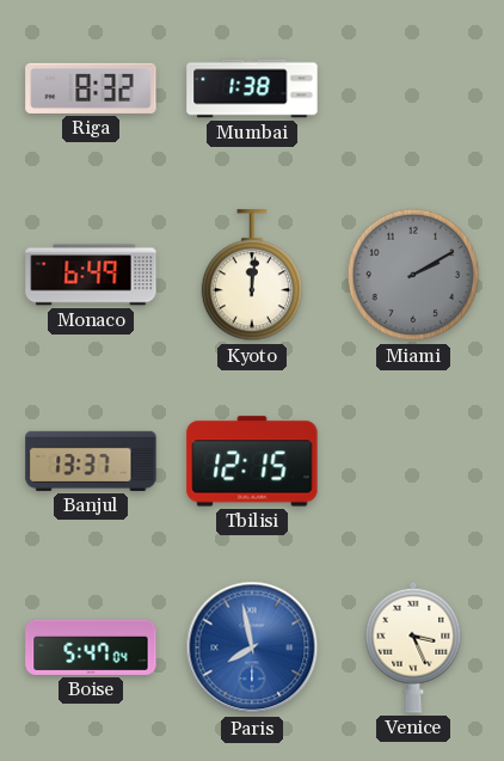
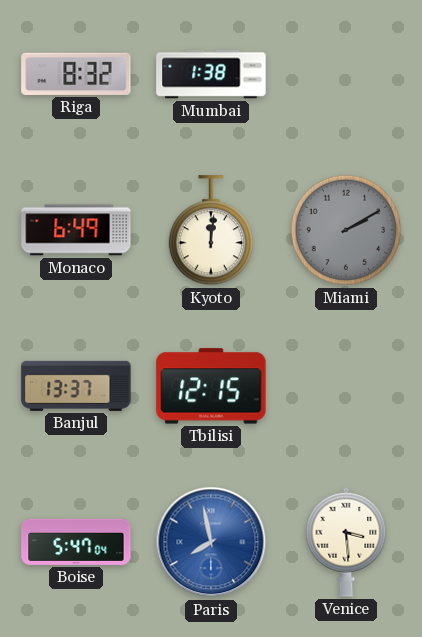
Venice: 3:26 -> 3:29 (346, 542)
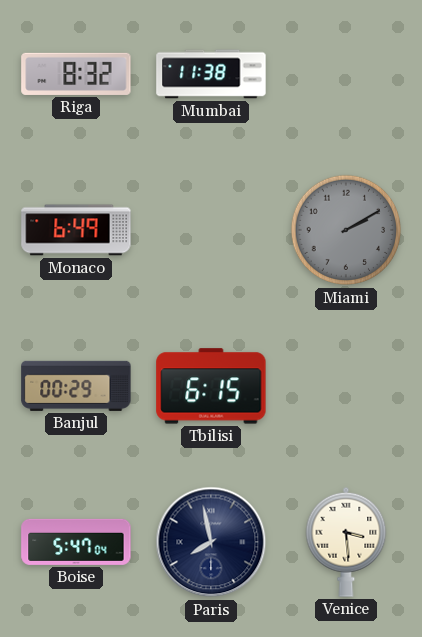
Mumbai: 1:38 -> 11:38 (211, 74)
Kyoto: 12:01 -> none (210, 231)
Banjul: 13:37 -> 00:29 (76, 386)
Tbilisi: 12:15 -> 6:15 (211, 386)
Paris dial: blue -> navy (211, 542)
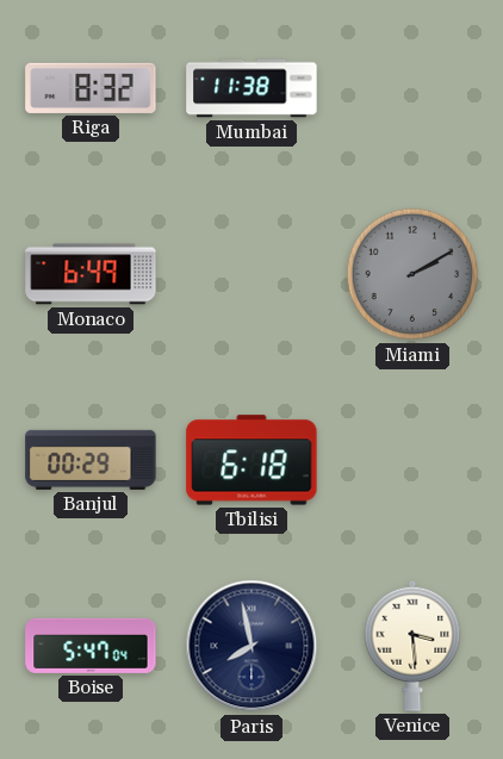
Tbilisi: 6:15 -> 6:18 (251, 460)
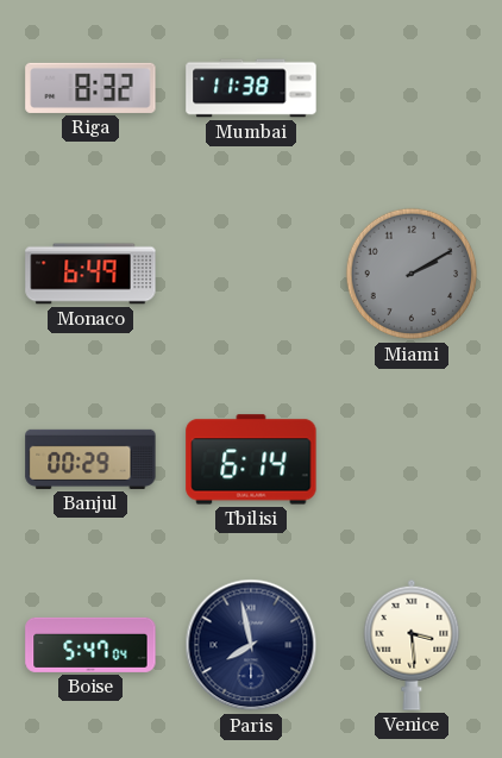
Tbilisi: 6:18 -> 6:14 (251, 459)
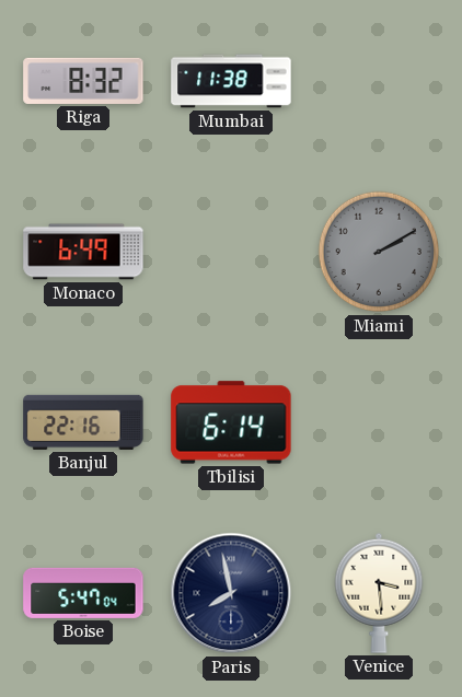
Banjul: 00:29 -> 22:16 (83, 422)
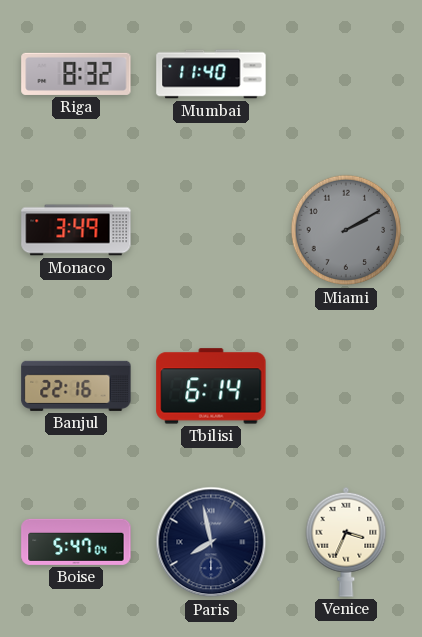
Mumbai: 11:38 -> 11:40 (211, 74)
Monaco: 6:49 -> 3:49 (76, 230)
Venice: 3:29 -> 3:34 (346, 542)
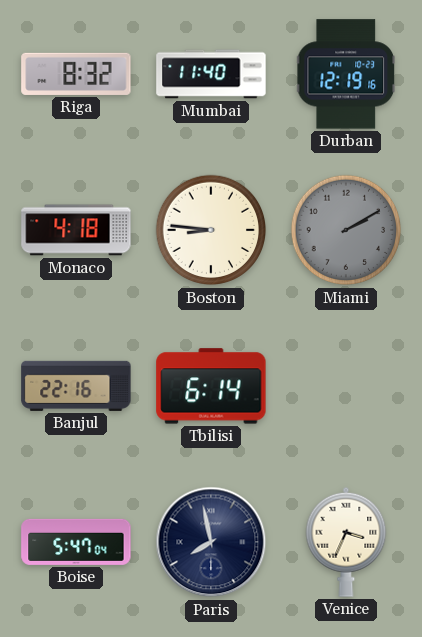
Durban: none -> 12:19 (346, 74)
Monaco: 3:49 -> 4:18 (76, 230)
Boston: none -> 8:46 (211, 230)
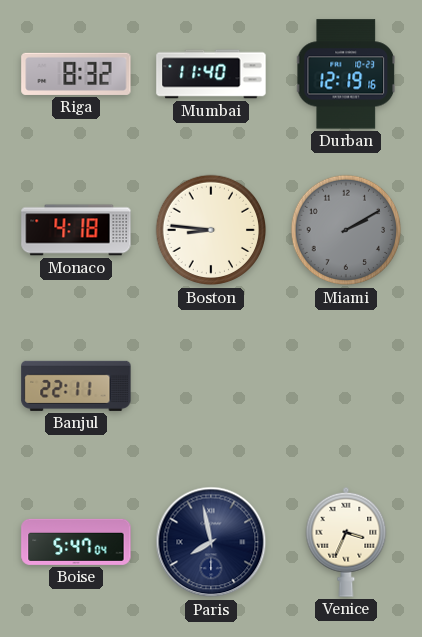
Banjul: 22:16 -> 22:11 (76, 386)
Tbilisi: 6:14 -> none (211, 386)
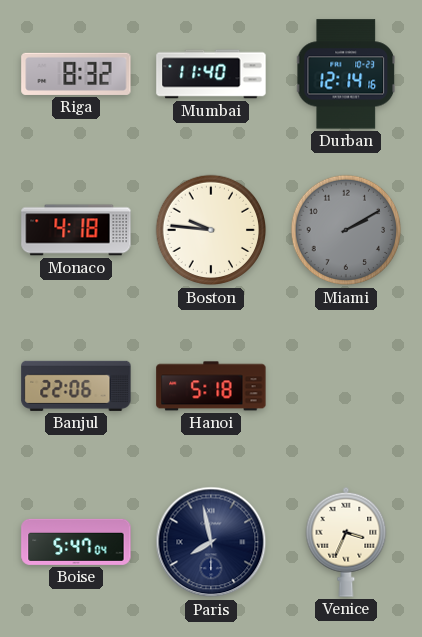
Durban: 12:19 -> 12:14 (346, 74)
Boston: 8:46 -> 9:46 (211, 230)
Banjul: 22:11 -> 22:06 (76, 386)
Hanoi: none -> 5:18 (211, 386)
